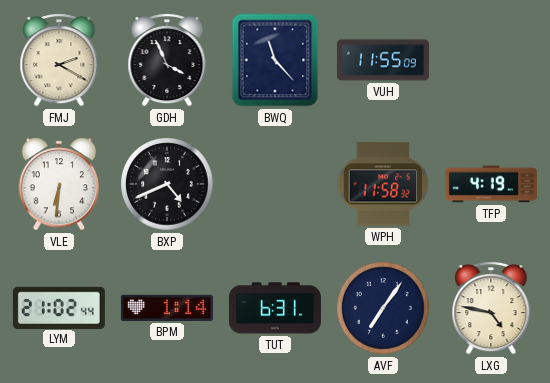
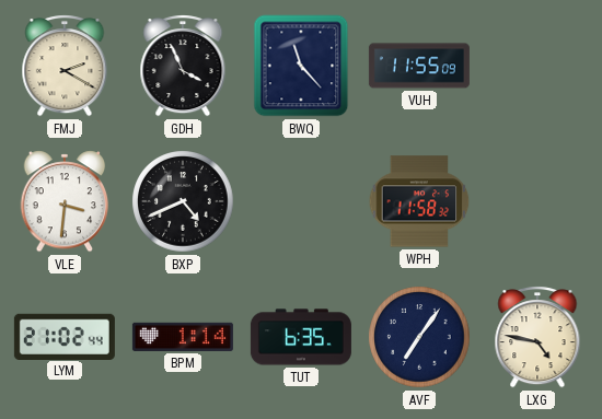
VLE: 6:31 -> 3:31 (65, 201)
TFP: 4:19 -> none (491, 184)
TUT: 6:31 -> 6:35 (301, 337)
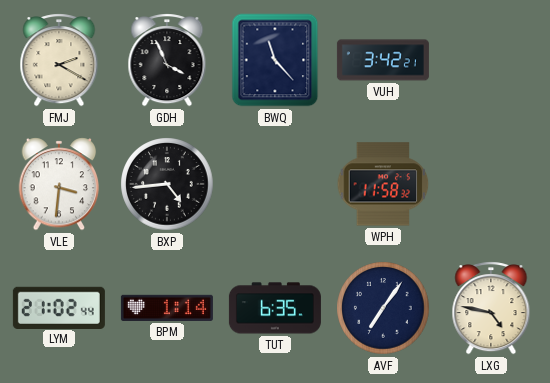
VUH: 11:55 -> 3:42 (383, 60)
BXP: 4:41 -> 4:44 (167, 184)
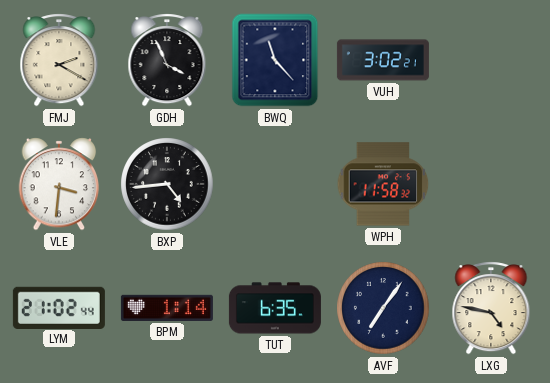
VUH: 3:42 -> 3:02 (383, 60)
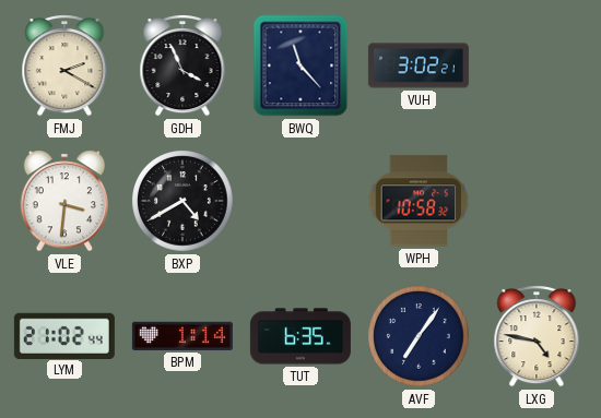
BXP: 4:44 -> 4:40 (182, 201)
WPH: 11:58 -> 10:58 (419, 201)
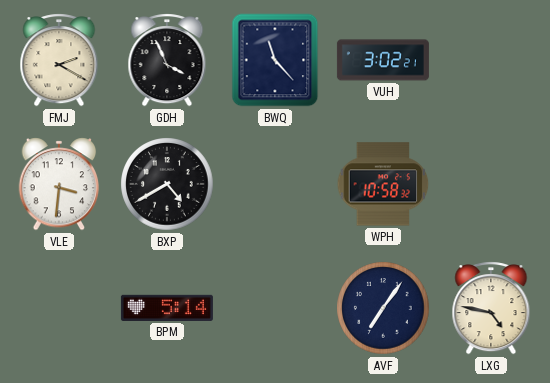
LYM: 21:02 -> none (64, 335)
BPM: 1:14 -> 5:14 (167, 308)
TUT: 6:35 -> none (300, 336)
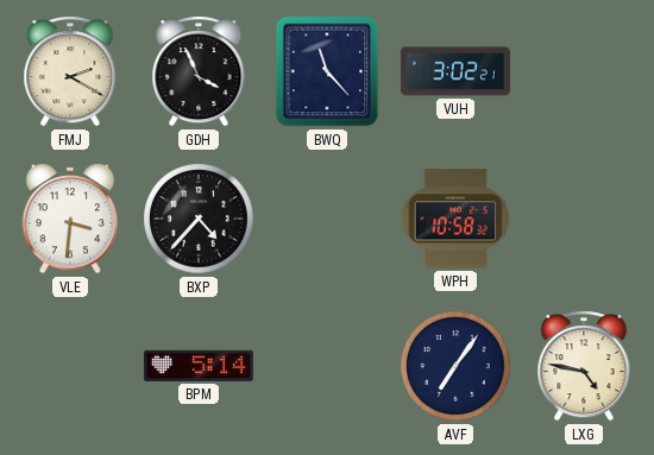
BXP: 4:40 -> 4:37 (199, 219)
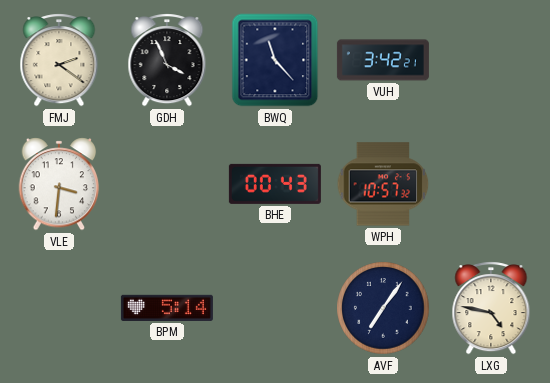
FMJ: 2:20 -> 2:21 (59, 60)
VUH: 3:02 -> 3:42 (383, 60)
BXP: 4:37 -> none (199, 219)
BHE: none -> 00:43 (275, 184)
WPH: 10:58 -> 10:57 (383, 184)
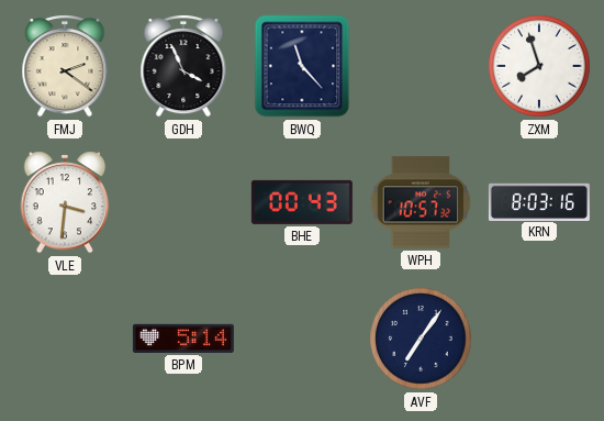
VUH: 3:42 -> none (383, 60)
ZXM: none -> 7:57 (539, 66)
KRN: none -> 8:03 (539, 201)
LXG: 4:47 -> none (491, 308)
